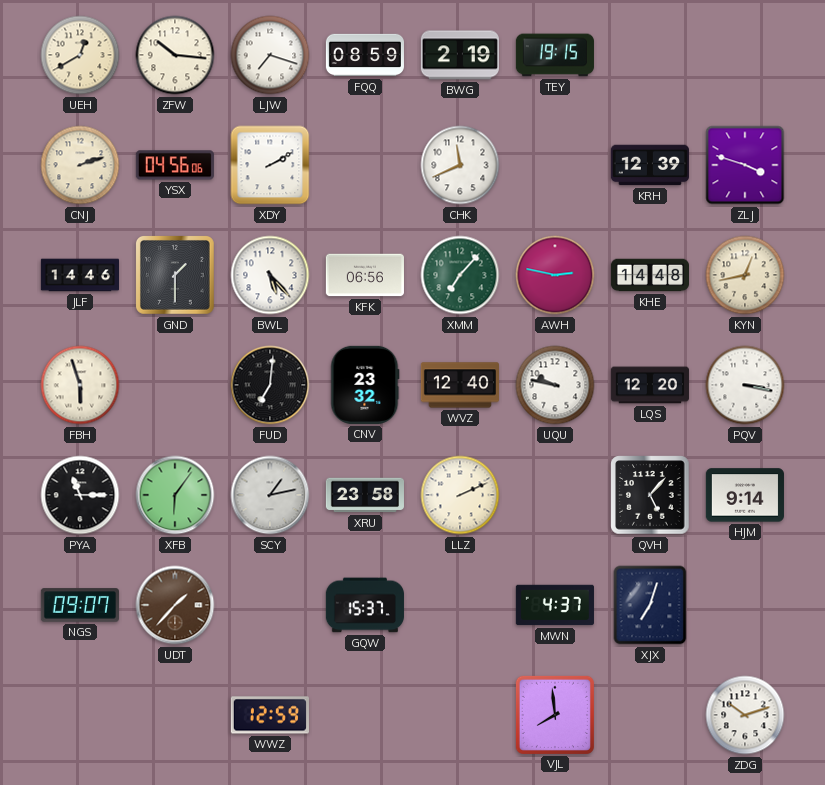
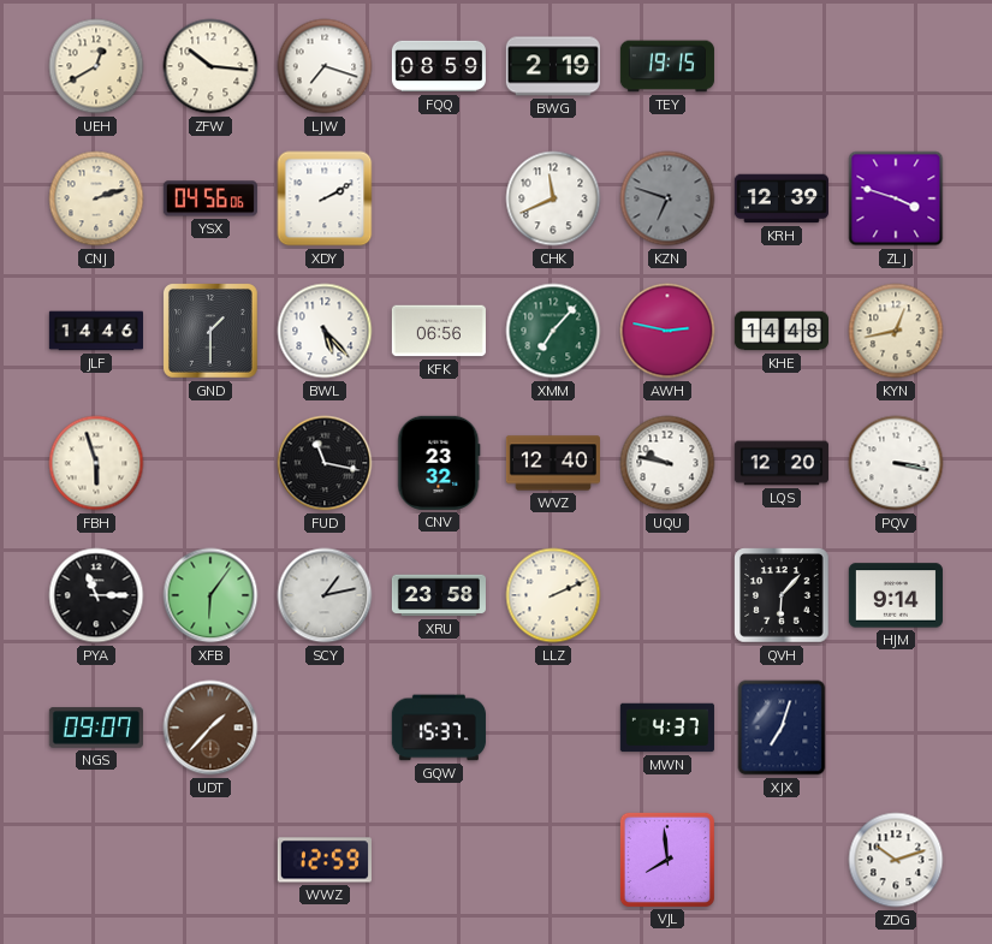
KZN: none -> 6:48 (667, 198)
FUD: 7:01 -> 11:17 (325, 463)
QVH: 5:07 -> 6:07 (782, 595)
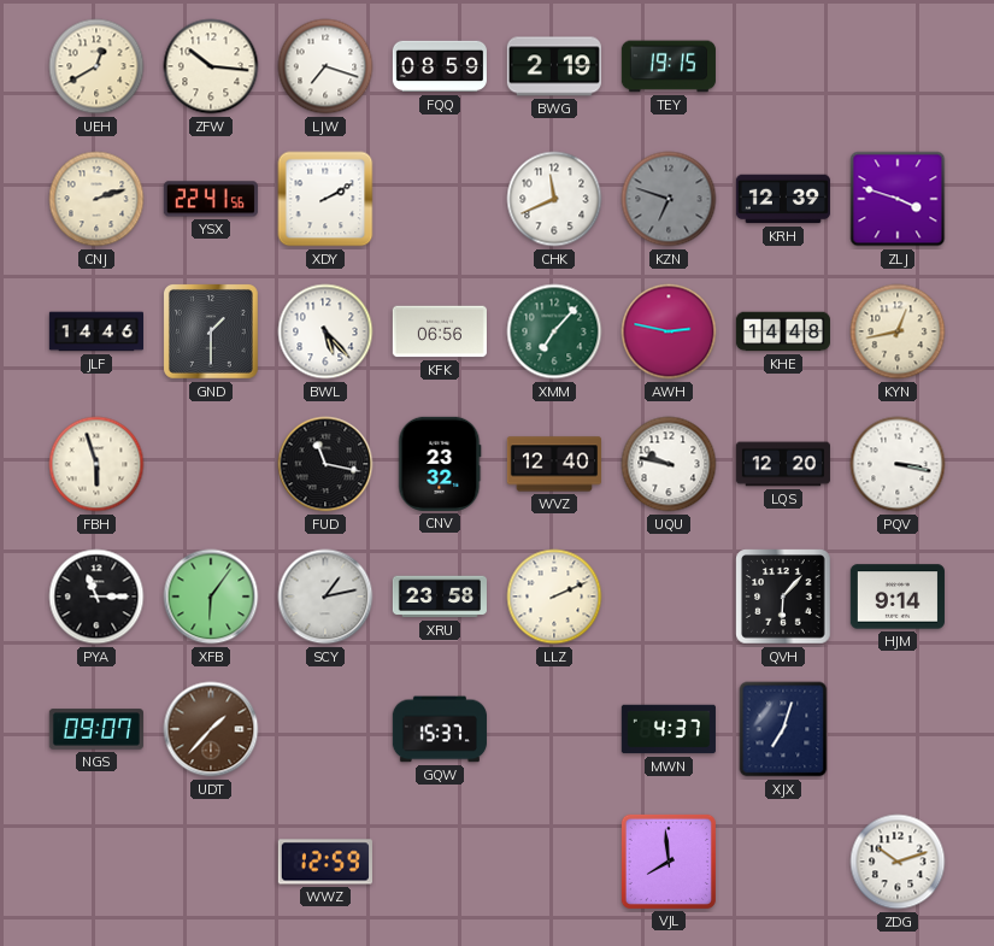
YSX: 04:56 -> 22:41 (211, 199)
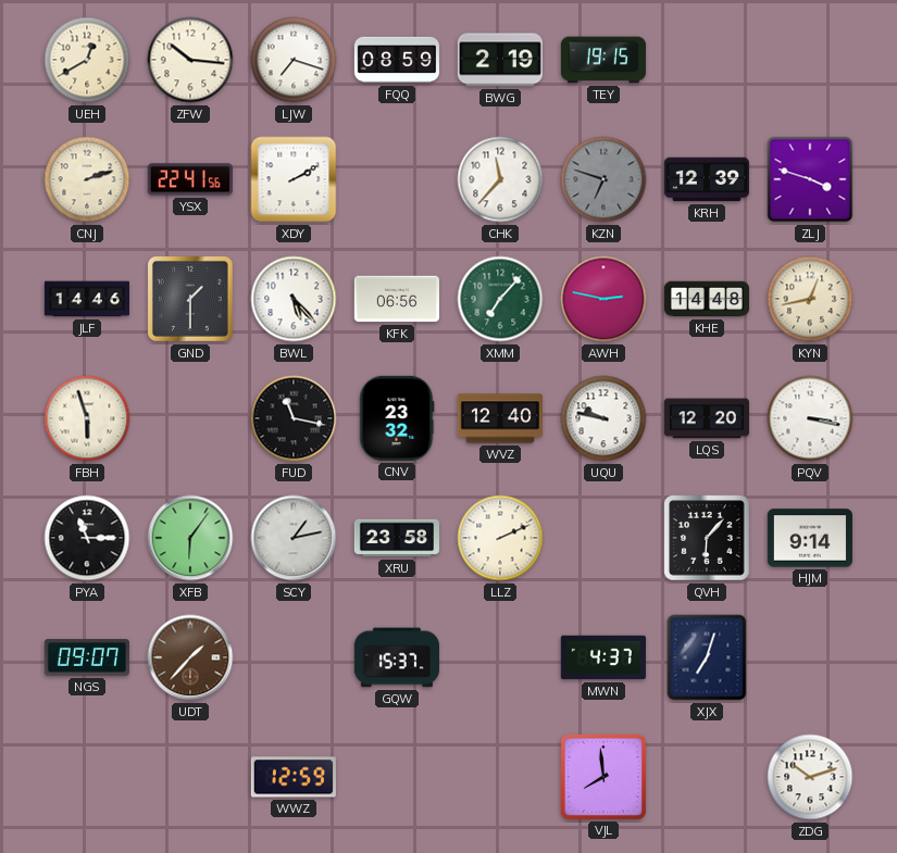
CHK: 11:41 -> 11:37 (500, 179)
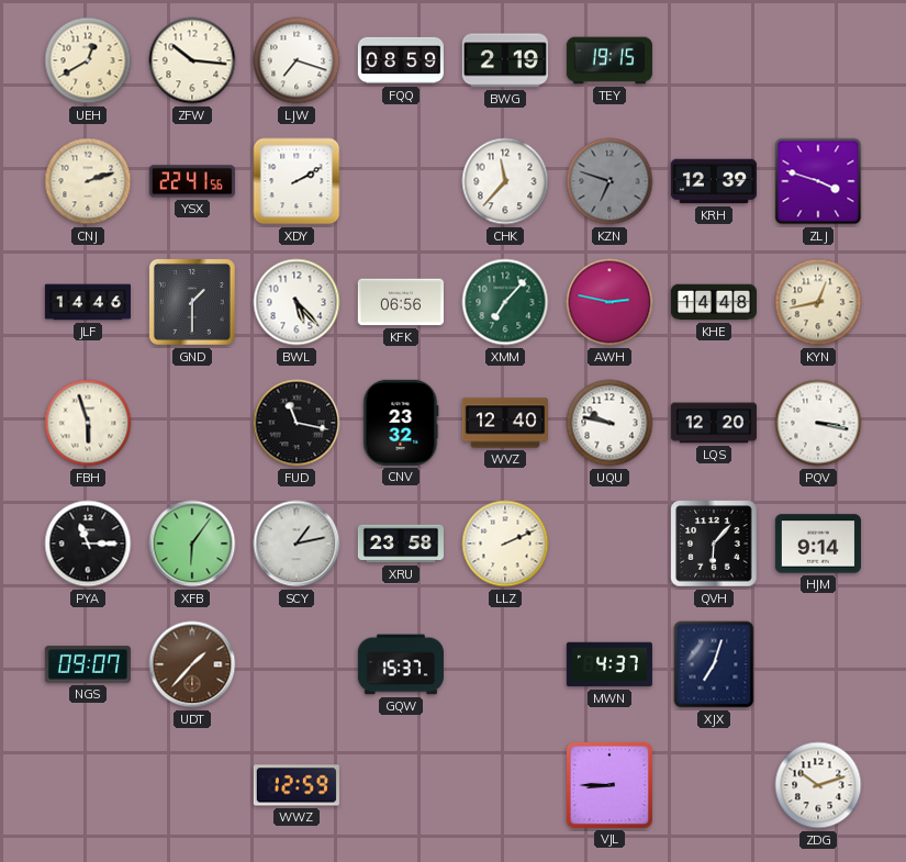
VJL: 7:59 -> 8:45 (609, 785)
